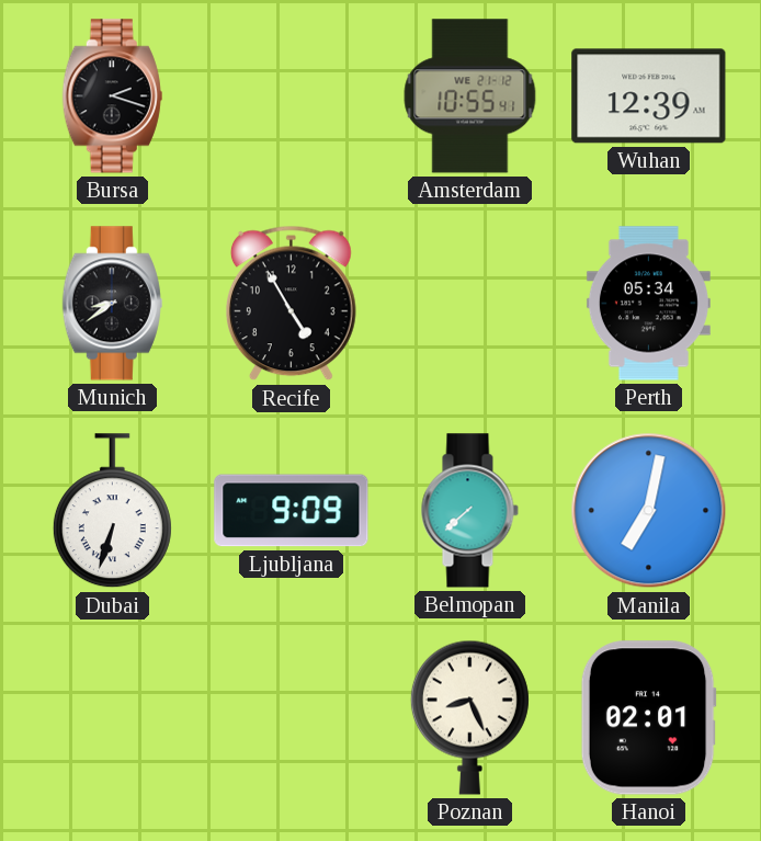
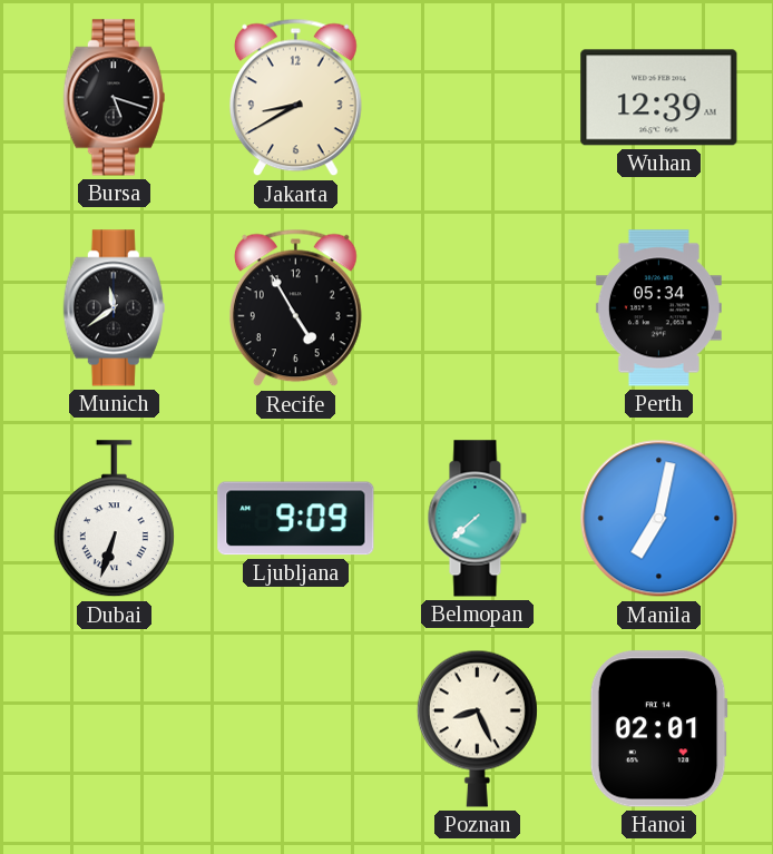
Bursa: 2:18 -> 5:18 (114, 98)
Jakarta: none -> 8:40 (295, 98)
Amsterdam: 10:55 -> none (470, 96)
Munich: 8:39 -> 11:39 (114, 308)
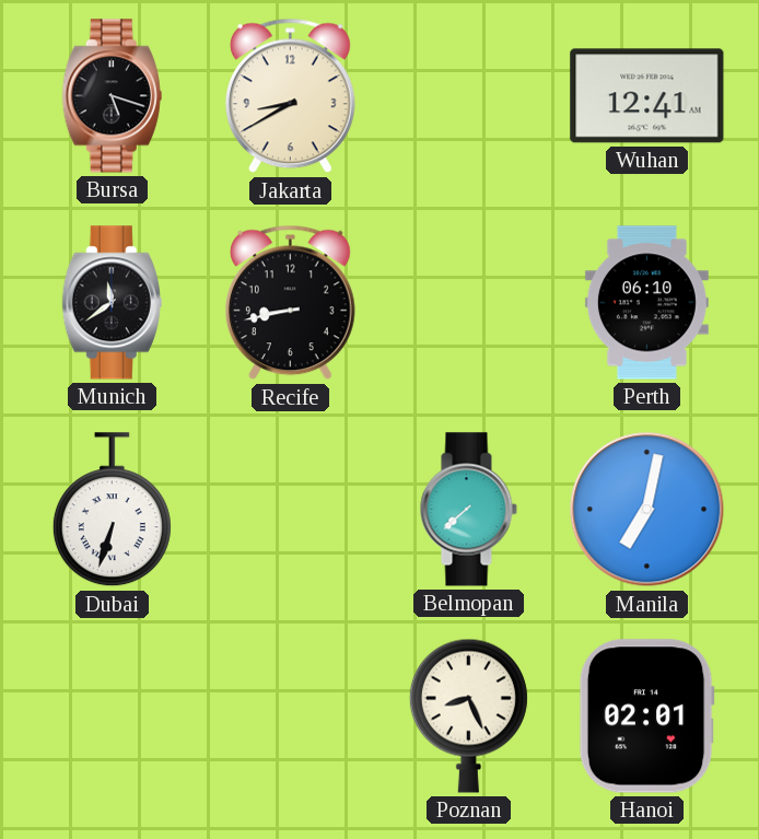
Wuhan: 12:39 -> 12:41 (647, 96)
Recife: 4:55 -> 8:43 (290, 303)
Perth: 05:34 -> 06:10 (646, 303)
Ljubljana: 9:09 -> none (296, 519)
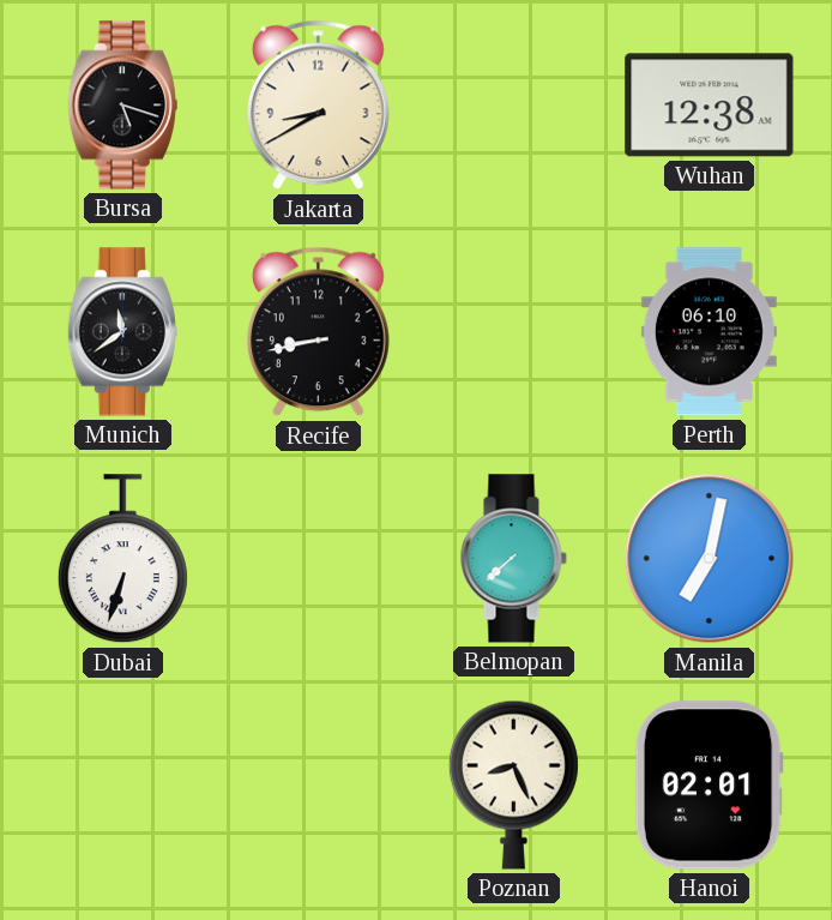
Wuhan: 12:41 -> 12:38 (710, 106)
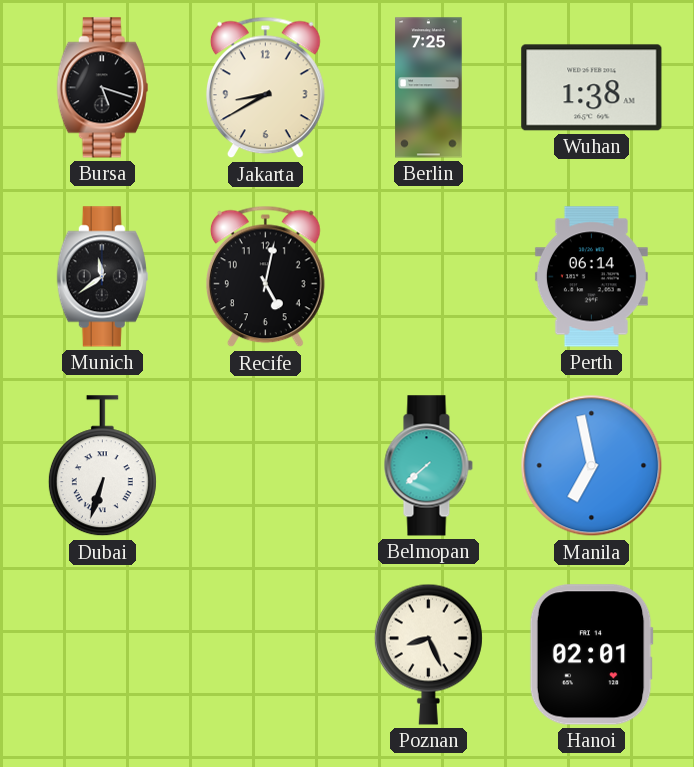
Berlin: none -> 7:25 (429, 88)
Wuhan: 12:38 -> 1:38 (592, 88)
Recife: 8:43 -> 5:02 (265, 277)
Perth: 06:10 -> 06:14 (591, 277)
Manila: 7:02 -> 6:58 (592, 466)
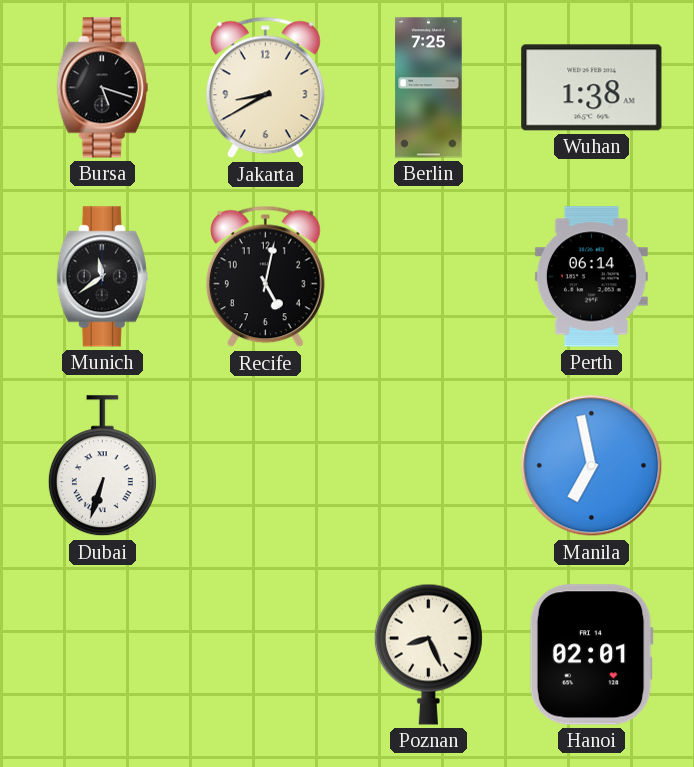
Belmopan: 7:38 -> none (428, 466)
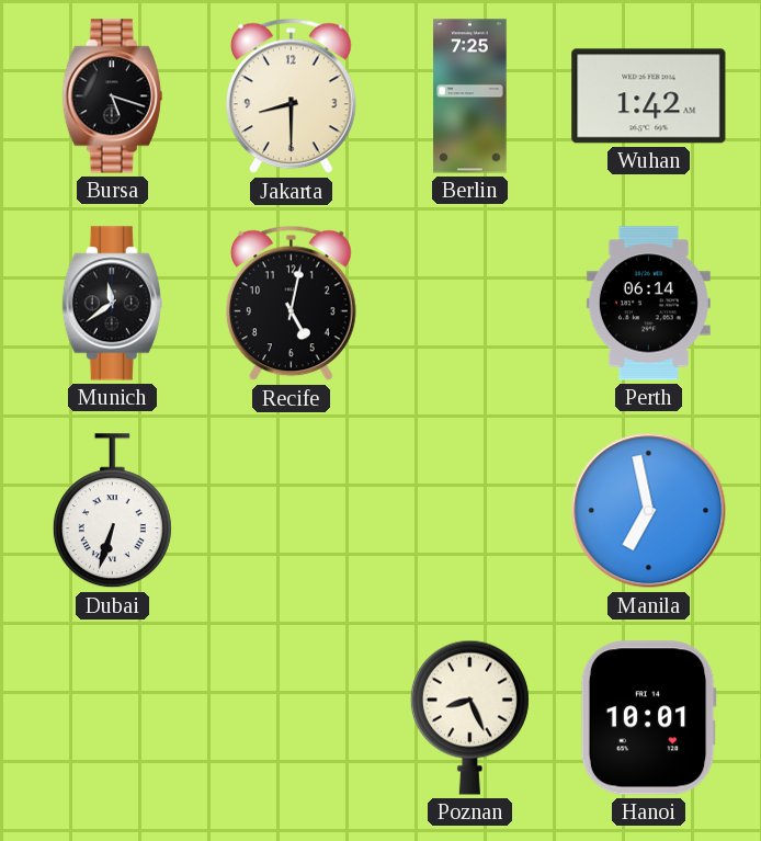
Jakarta: 8:40 -> 8:30 (291, 96)
Wuhan: 1:38 -> 1:42 (649, 96)
Hanoi: 02:01 -> 10:01 (648, 718)
